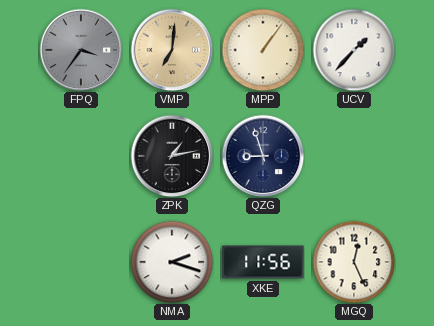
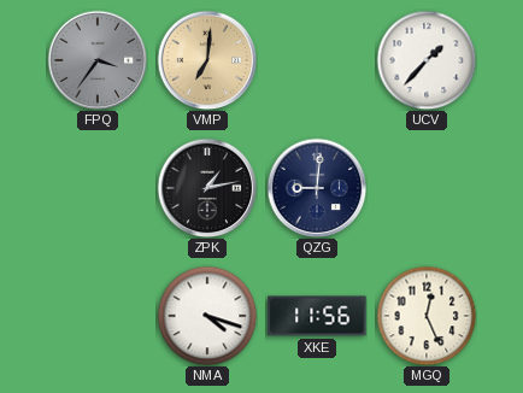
MPP: 1:06 -> none (263, 50)
QZG: 8:57 -> 9:01 (317, 188)
NMA: 2:18 -> 4:18 (207, 316)
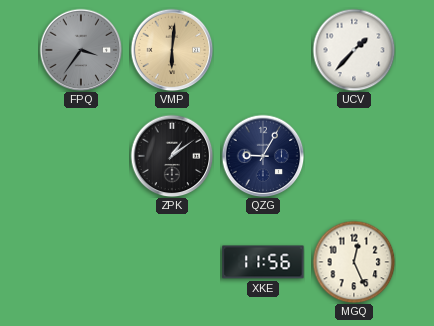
VMP: 7:01 -> 6:01 (172, 50)
ZPK: 1:13 -> 1:09 (172, 156)
QZG: 9:01 -> 9:05 (263, 156)
NMA: 4:18 -> none (207, 316)
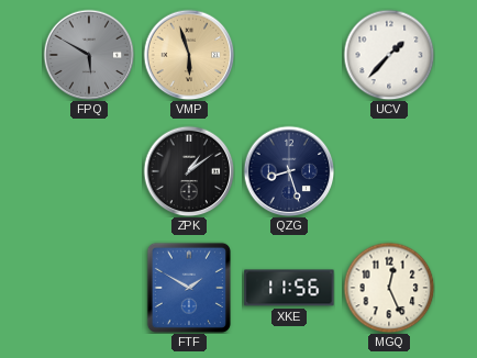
FPQ: 3:36 -> 5:50 (89, 55)
VMP: 6:01 -> 5:57 (189, 55)
QZG: 9:05 -> 8:27 (289, 171)
FTF: none -> 1:50 (189, 288)
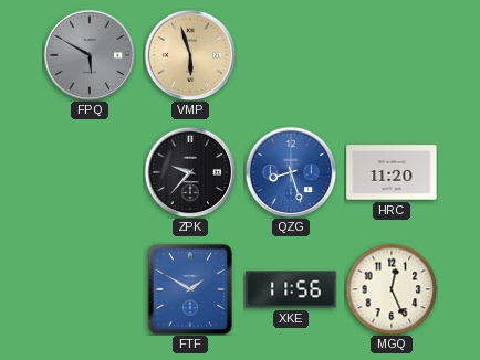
UCV: 1:37 -> none (389, 55)
ZPK: 1:09 -> 9:37 (190, 172)
QZG dial: navy -> blue (291, 172)
HRC: none -> 11:20 (392, 172)
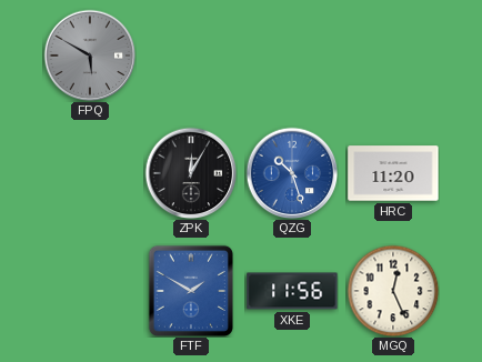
VMP: 5:57 -> none (190, 55)
ZPK: 9:37 -> 12:05 (191, 173)
QZG: 8:27 -> 10:27 (292, 173)
